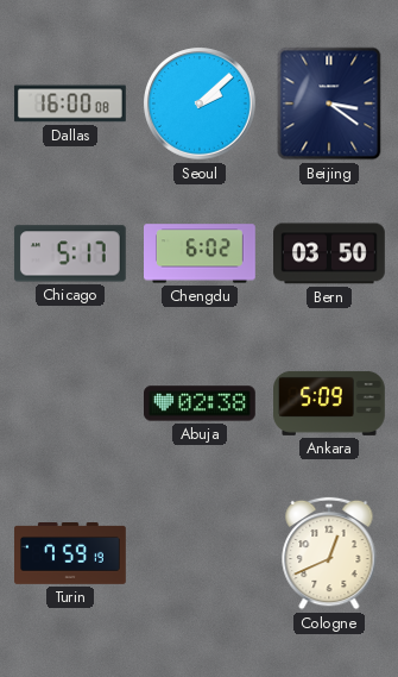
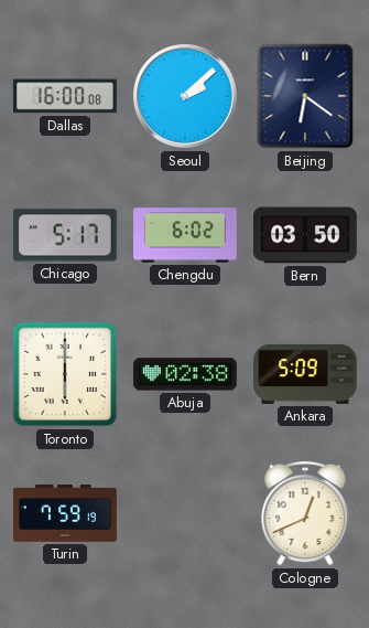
Beijing: 3:21 -> 6:21 (305, 96)
Toronto: none -> 6:00 (65, 374)
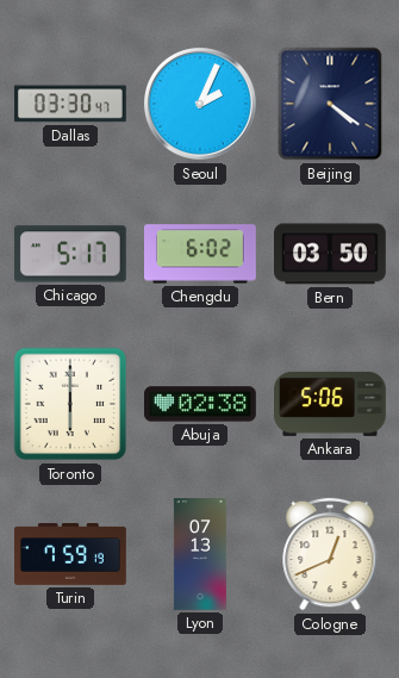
Dallas: 16:00 -> 03:30 (71, 104)
Seoul: 2:08 -> 2:04 (200, 104)
Beijing: 6:21 -> 4:21 (330, 104)
Ankara: 5:09 -> 5:06 (331, 404)
Lyon: none -> 07:13 (200, 554)
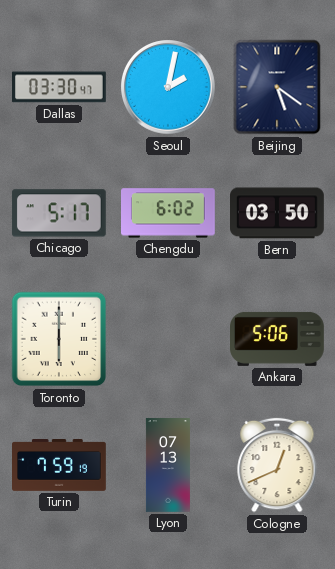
Seoul: 2:04 -> 2:02 (168, 87)
Beijing: 4:21 -> 5:21 (277, 87)
Abuja: 02:38 -> none (201, 404)
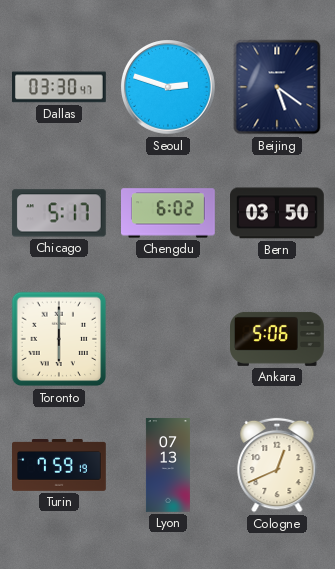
Seoul: 2:02 -> 2:48 (168, 87)
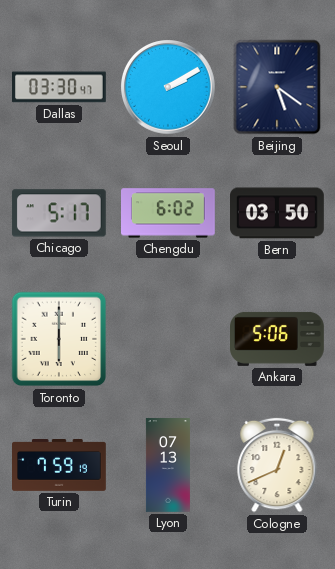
Seoul: 2:48 -> 2:10 (168, 87)
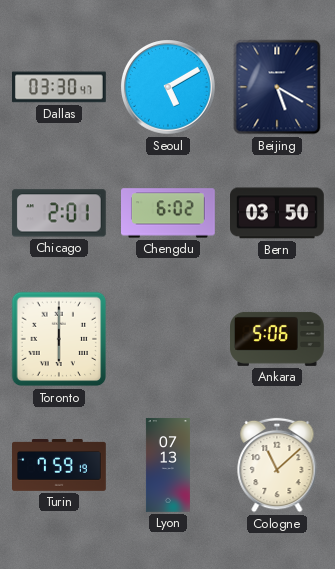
Seoul: 2:10 -> 5:10 (168, 87)
Beijing: 5:21 -> 5:20 (277, 87)
Chicago: 5:17 -> 2:01 (59, 213)
Cologne: 12:41 -> 11:08 (277, 465)
